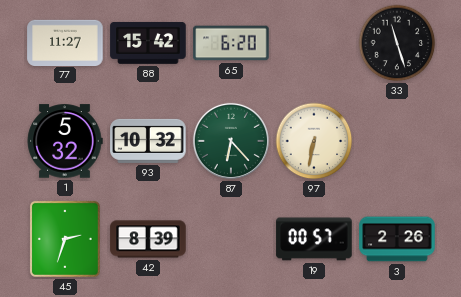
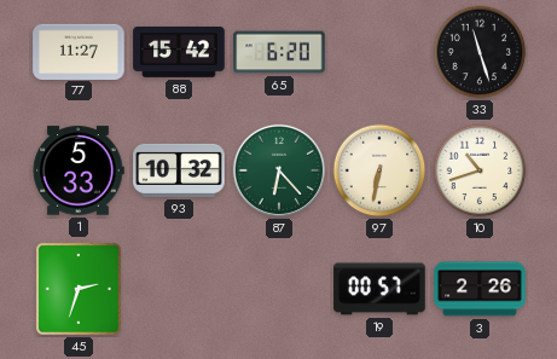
1: 5:32 -> 5:33 (79, 170)
10: none -> 10:42 (480, 170)
42: 8:39 -> none (148, 239)
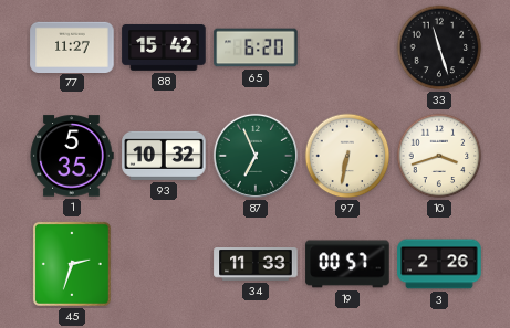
1: 5:33 -> 5:35 (72, 156)
87: 6:23 -> 6:56 (256, 156)
10: 10:42 -> 3:42 (439, 156)
34: none -> 11:33 (256, 265)
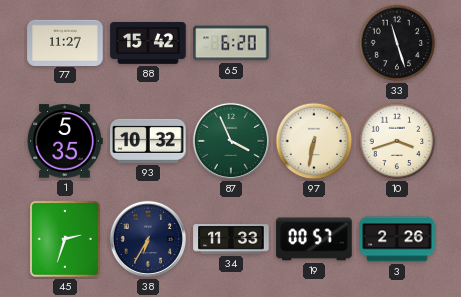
87: 6:56 -> 3:56 (231, 141)
38: none -> 6:35 (148, 239)
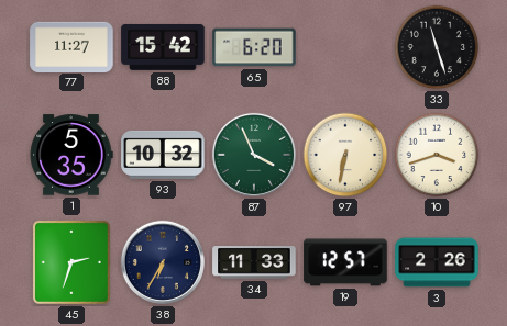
19: 00:57 -> 12:57 (345, 262)
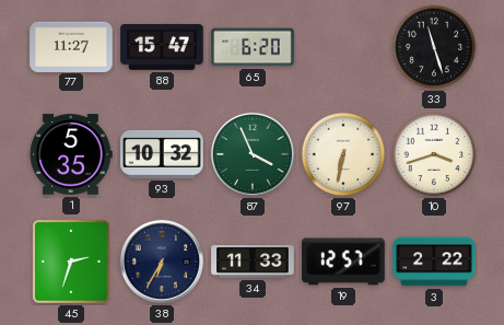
88: 15:42 -> 15:47 (162, 47)
3: 2:26 -> 2:22 (434, 262)
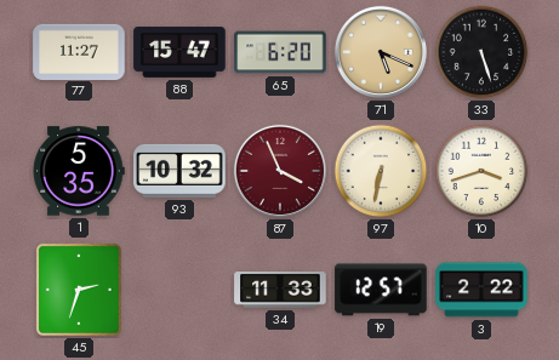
71: none -> 5:19 (381, 52)
33: 11:27 -> 5:27 (481, 52)
87 dial: green -> burgundy (280, 171)
38: 6:35 -> none (162, 262)
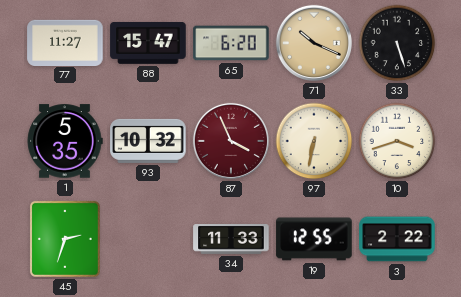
71: 5:19 -> 10:19 (314, 43)
19: 12:57 -> 12:55 (314, 239)
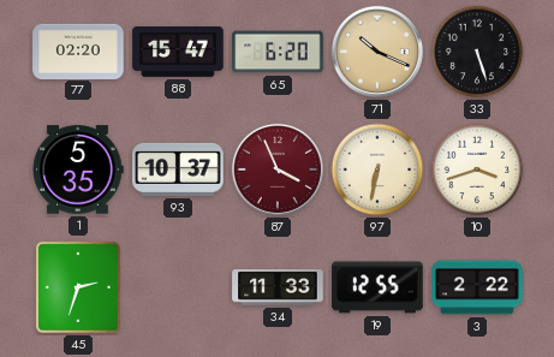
77: 11:27 -> 02:20 (78, 50)
93: 10:32 -> 10:37 (178, 169)
